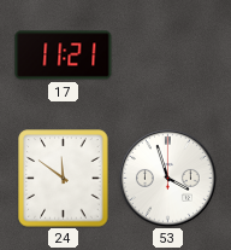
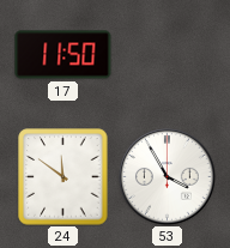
17: 11:21 -> 11:50 (63, 55)
53: 3:57 -> 3:55 (168, 177)
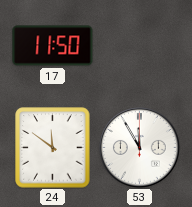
53: 3:55 -> 11:55 (140, 148)
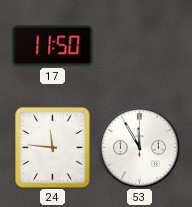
24: 11:51 -> 11:46 (53, 148)
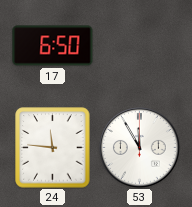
17: 11:50 -> 6:50 (53, 46)
